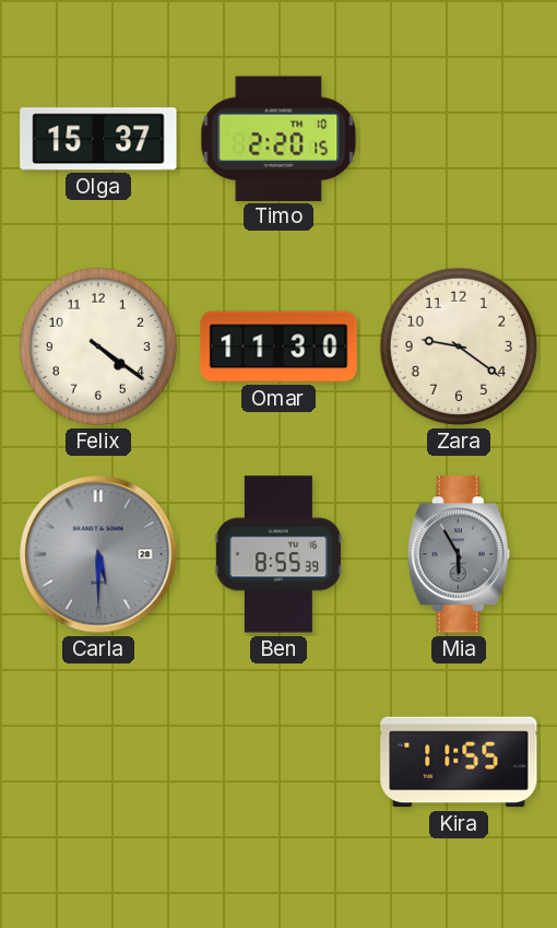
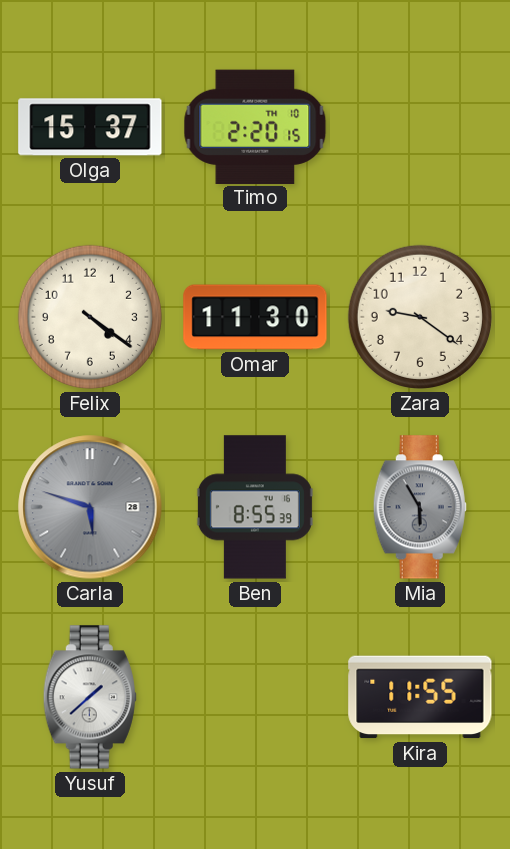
Carla: 5:30 -> 5:48 (90, 507)
Yusuf: none -> 1:38 (90, 697)
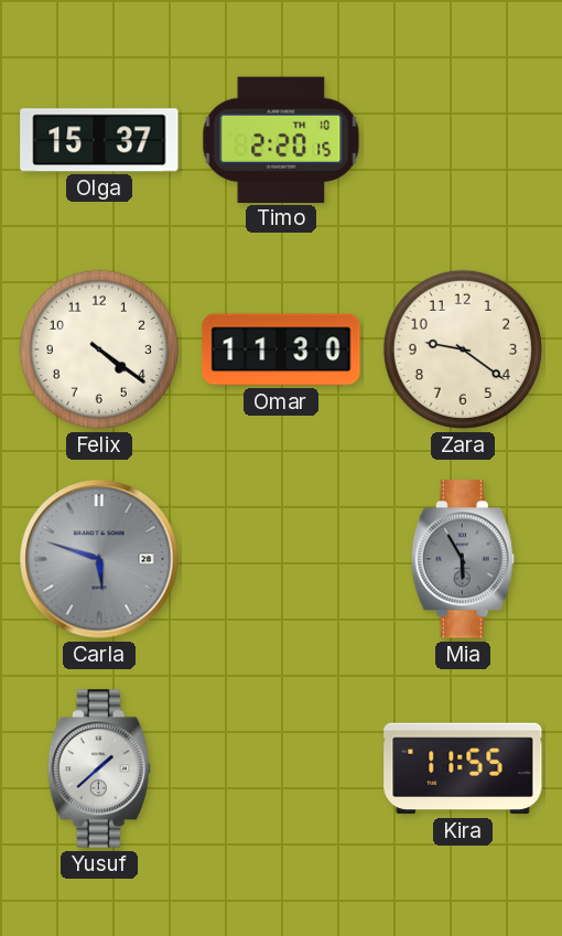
Ben: 8:55 -> none (255, 507)
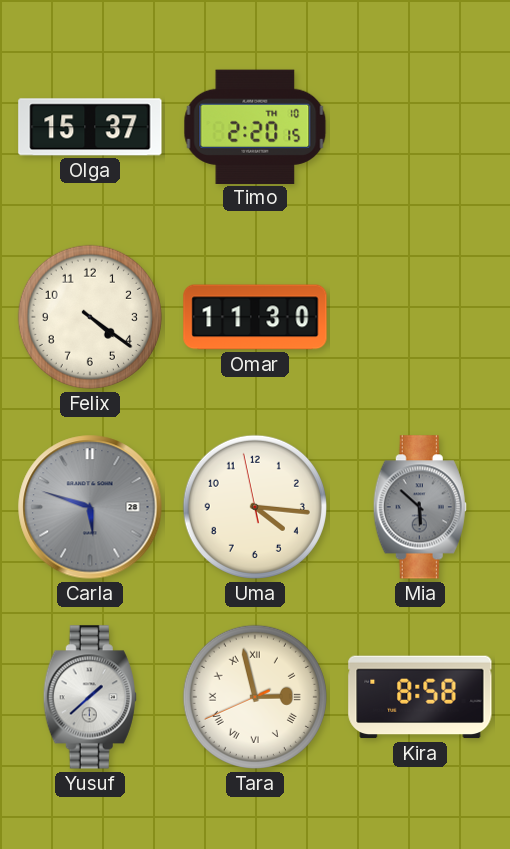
Zara: 9:21 -> none (463, 349)
Uma: none -> 4:15 (255, 507)
Mia: 5:55 -> 5:52 (420, 507)
Tara: none -> 2:57 (255, 697)
Kira: 11:55 -> 8:58 (420, 697)
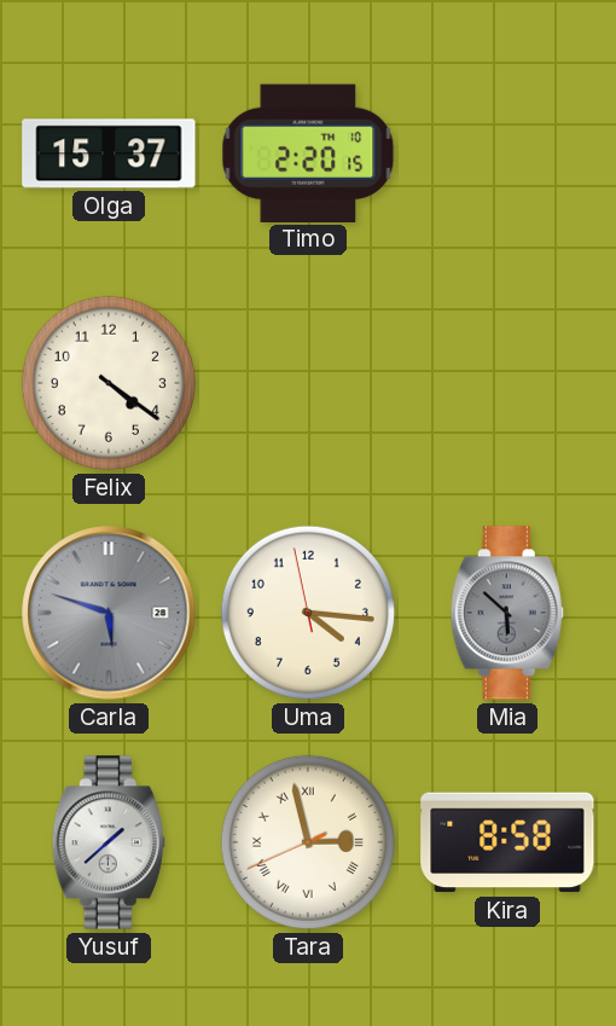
Omar: 11:30 -> none (255, 317)
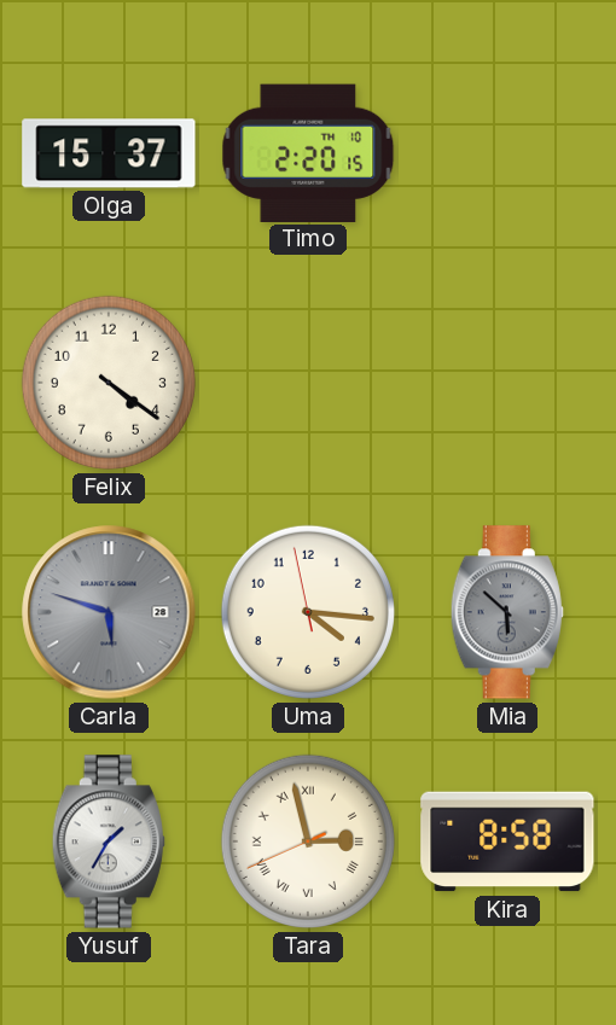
Yusuf: 1:38 -> 1:35 (109, 841)
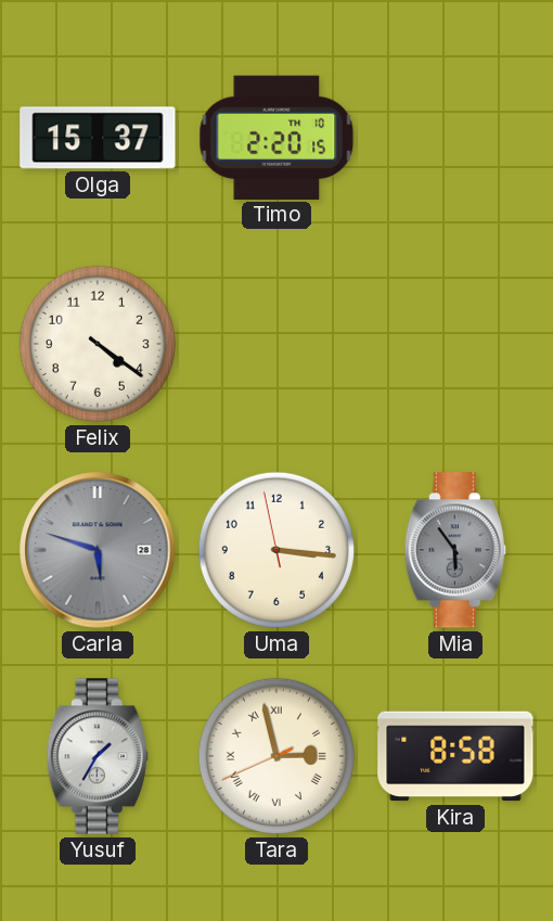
Uma: 4:15 -> 3:15 (276, 550)
Mia: 5:52 -> 5:54 (455, 550)
